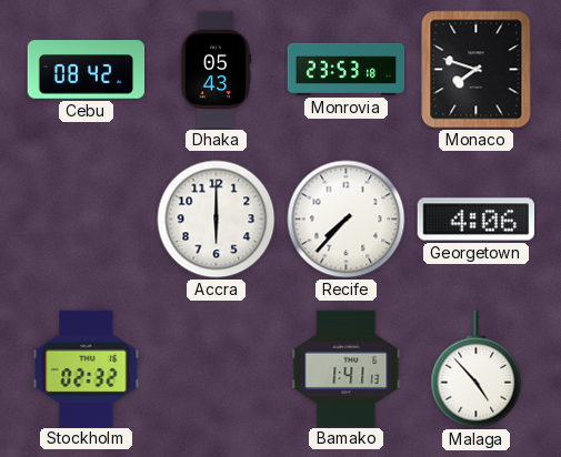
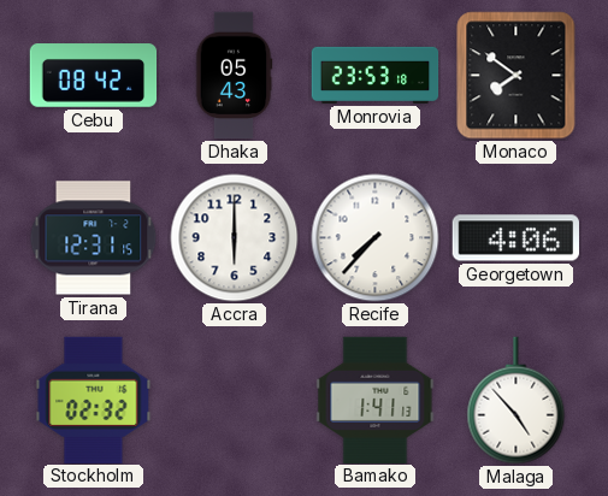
Monaco: 7:48 -> 7:51 (516, 76)
Tirana: none -> 12:31 (94, 238)
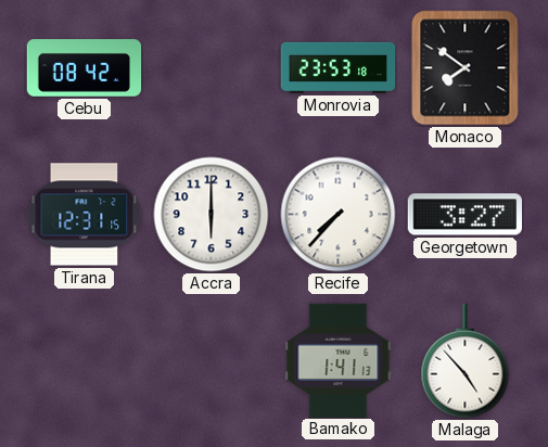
Dhaka: 05:43 -> none (234, 76)
Georgetown: 4:06 -> 3:27 (464, 215)
Stockholm: 02:32 -> none (94, 400)
